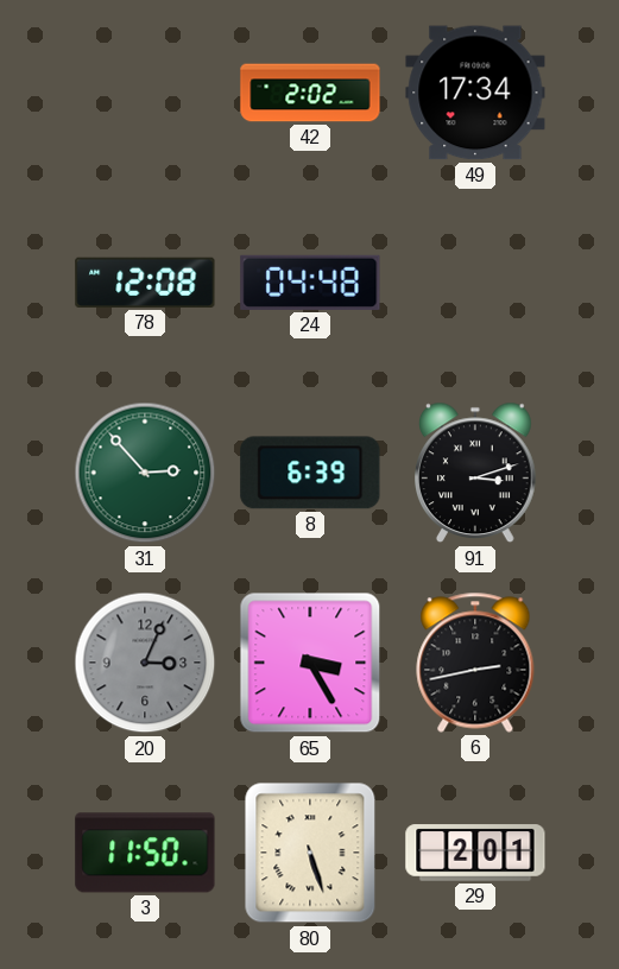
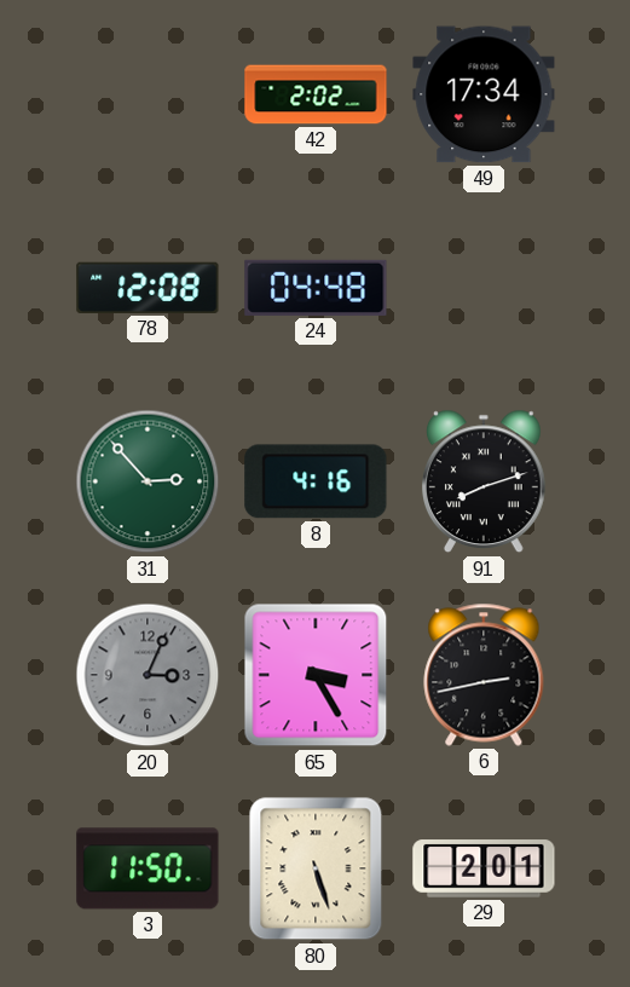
8: 6:39 -> 4:16 (316, 481)
91: 3:12 -> 8:12 (485, 481)
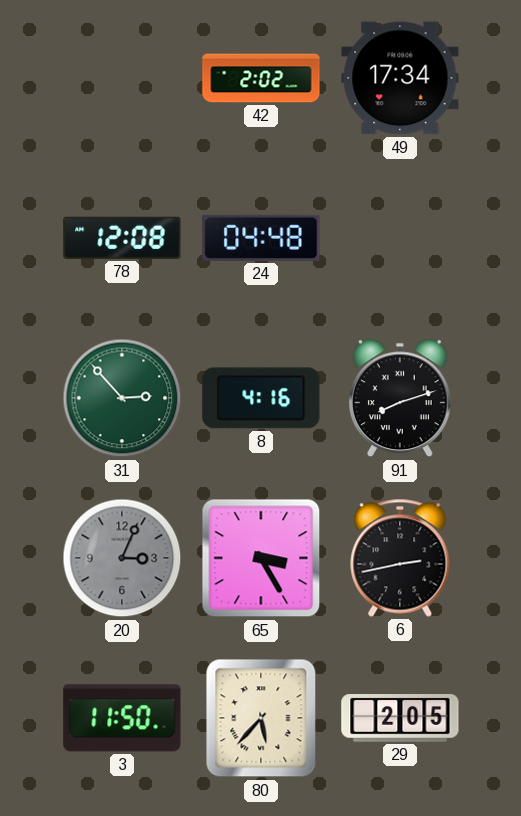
80: 5:27 -> 5:37 (261, 718)
29: 2:01 -> 2:05 (400, 718)
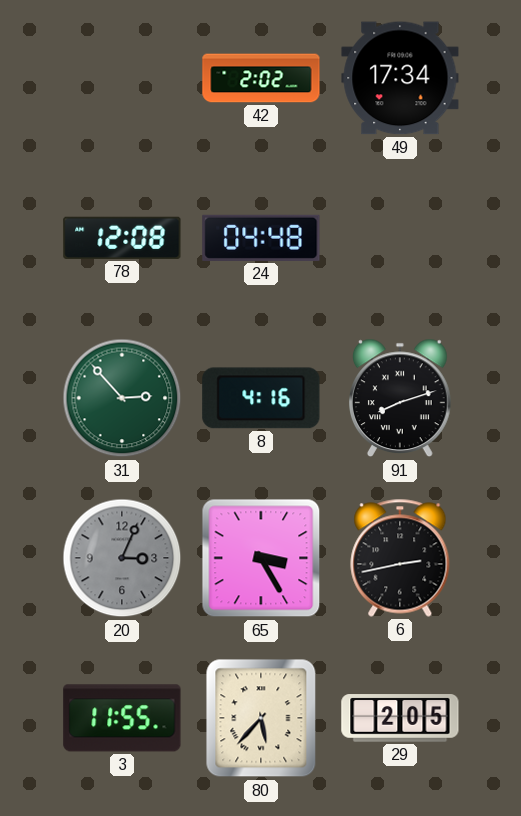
3: 11:50 -> 11:55 (122, 718)
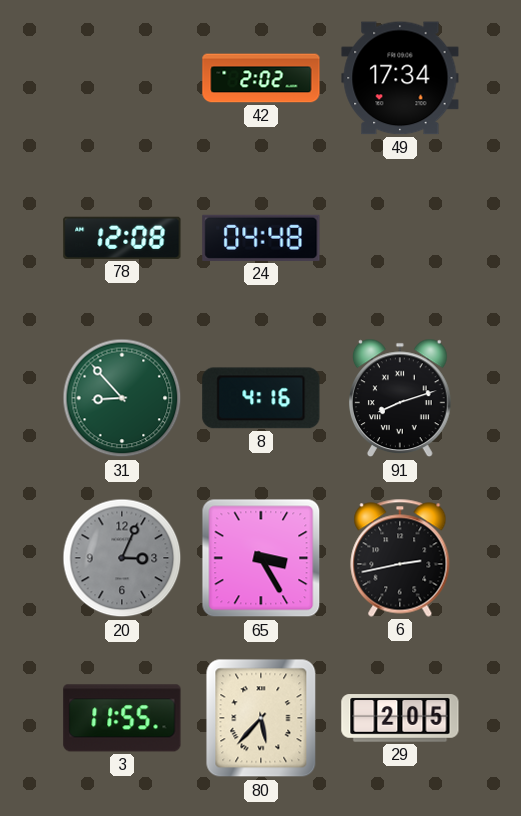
31: 2:53 -> 8:53 (122, 398)
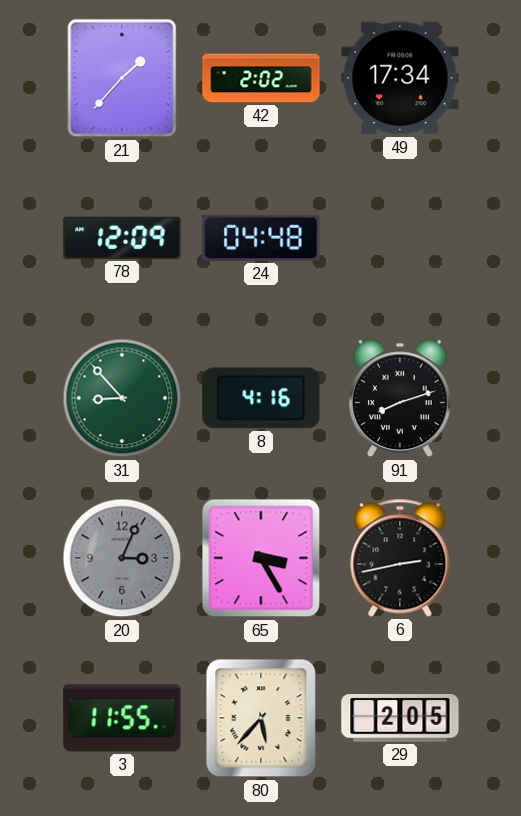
21: none -> 1:37 (122, 78)
78: 12:08 -> 12:09 (122, 238)
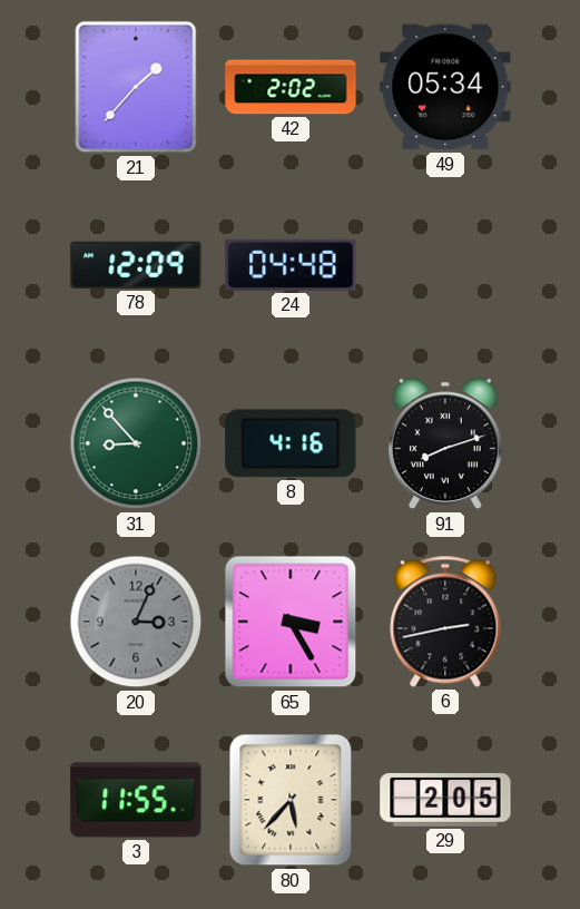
49: 17:34 -> 05:34 (445, 87)
